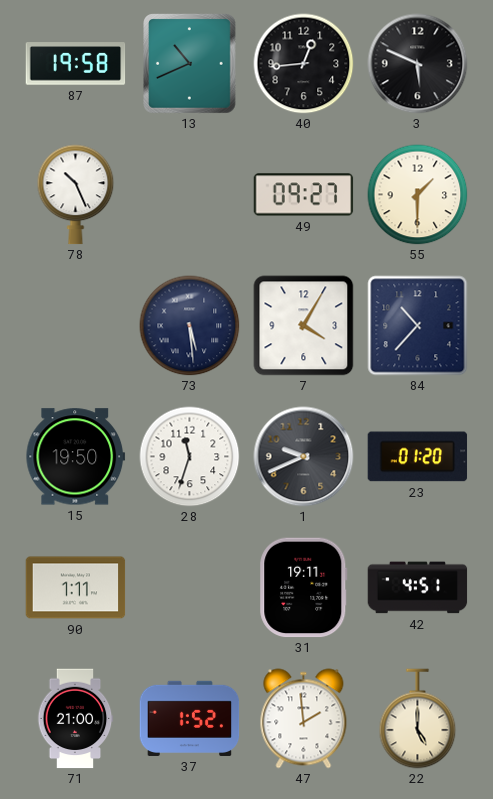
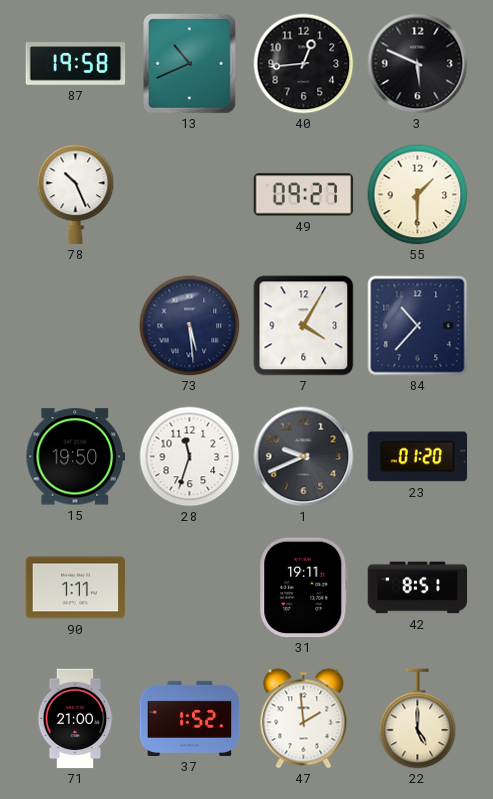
42: 4:51 -> 8:51 (418, 588)
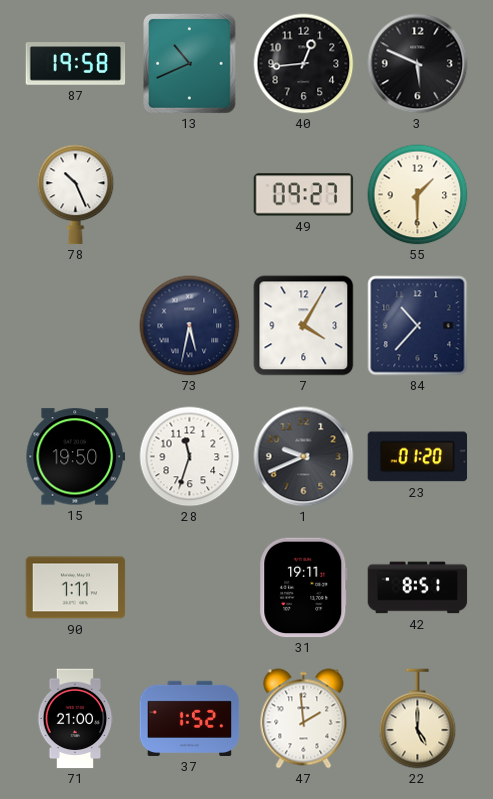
73: 5:29 -> 5:32 (190, 326)
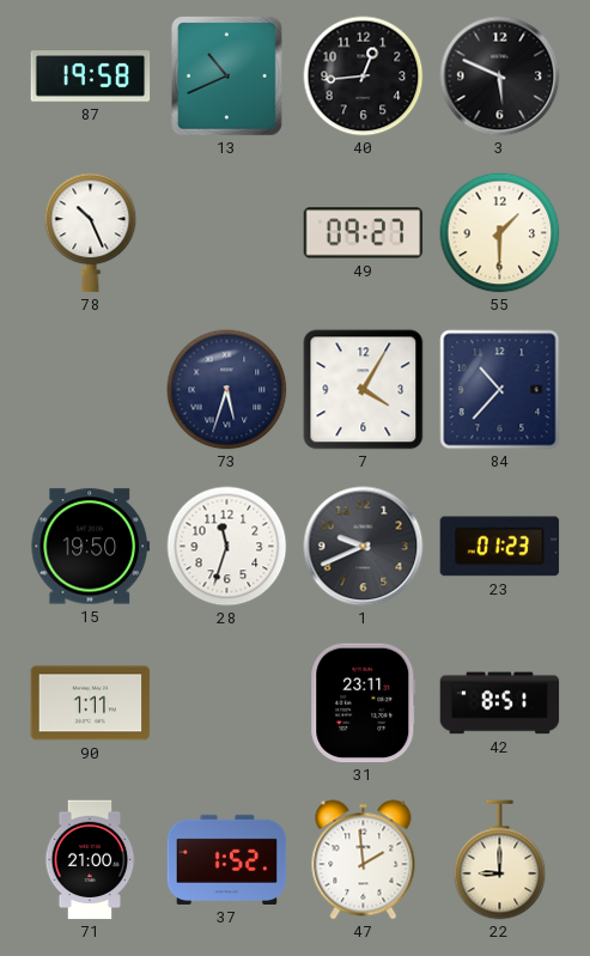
73: 5:32 -> 5:33 (227, 390)
23: 01:20 -> 01:23 (500, 547)
31: 19:11 -> 23:11 (364, 704)
22: 5:00 -> 9:00 (500, 860)
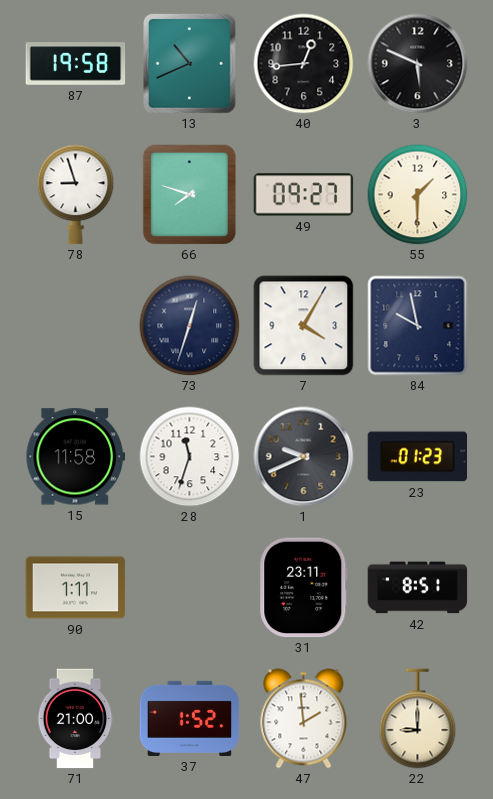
78: 10:26 -> 8:57 (76, 195)
66: none -> 7:48 (189, 194)
73: 5:33 -> 12:33 (190, 326)
84: 10:37 -> 9:58 (418, 326)
15: 19:50 -> 11:58 (76, 457)
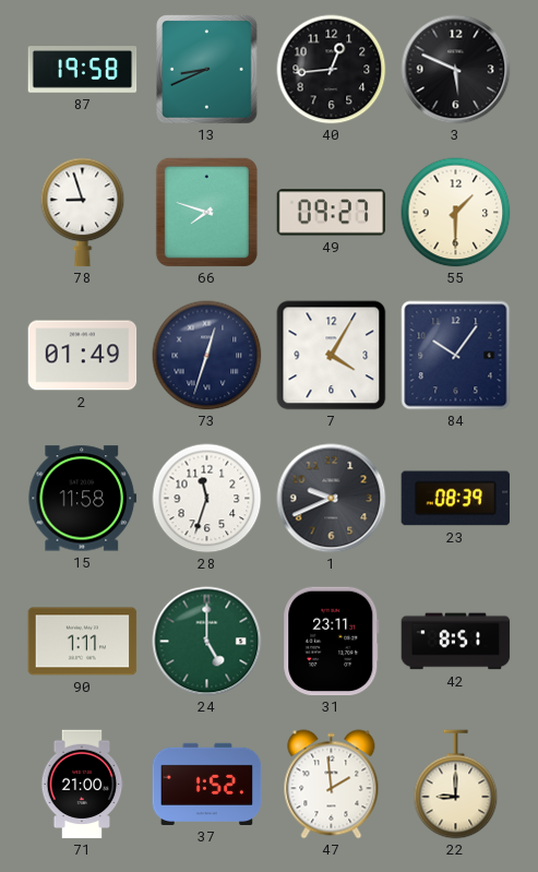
13: 10:41 -> 8:41 (207, 70)
2: none -> 01:49 (83, 356)
84: 9:58 -> 10:06 (456, 356)
23: 01:23 -> 08:39 (456, 499)
24: none -> 5:00 (207, 642)
